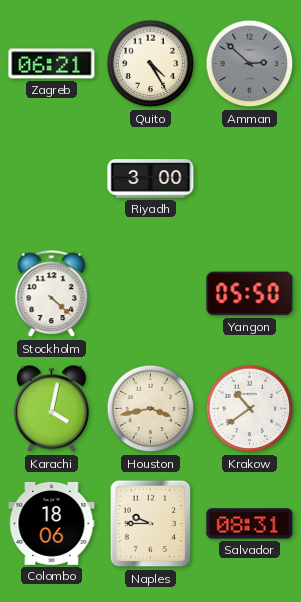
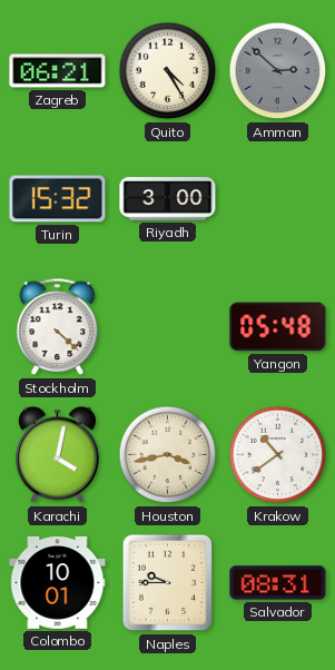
Turin: none -> 15:32 (58, 199)
Yangon: 05:50 -> 05:48 (278, 327)
Colombo: 18:06 -> 10:01 (58, 583)
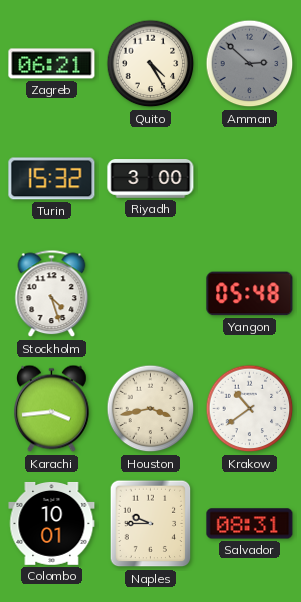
Stockholm: 4:22 -> 4:27 (52, 294)
Karachi: 4:02 -> 3:44 (52, 409)
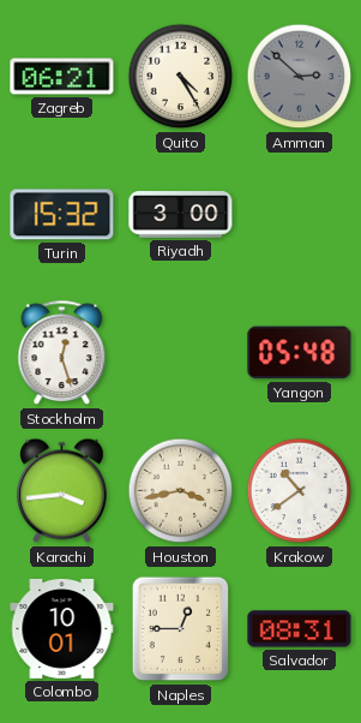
Stockholm: 4:27 -> 12:27 (62, 353)
Naples: 9:45 -> 12:45 (181, 629)
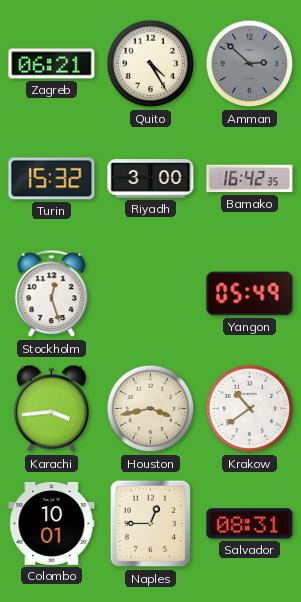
Bamako: none -> 16:42 (250, 179)
Yangon: 05:48 -> 05:49 (250, 294)
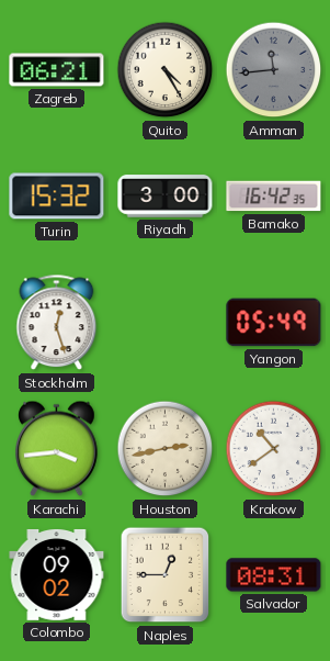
Amman: 2:52 -> 11:44 (274, 70)
Houston: 3:43 -> 2:43 (166, 449)
Colombo: 10:01 -> 09:02 (57, 575)
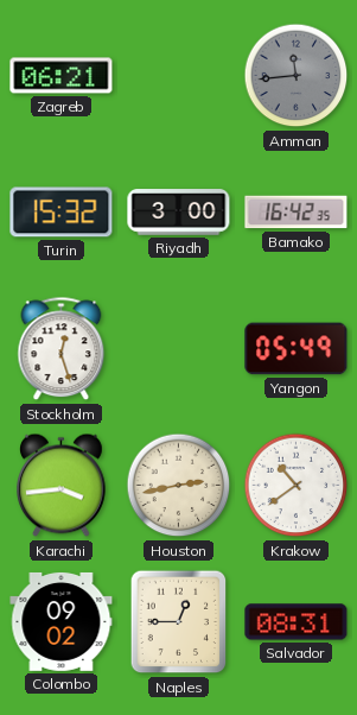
Quito: 4:25 -> none (166, 70)
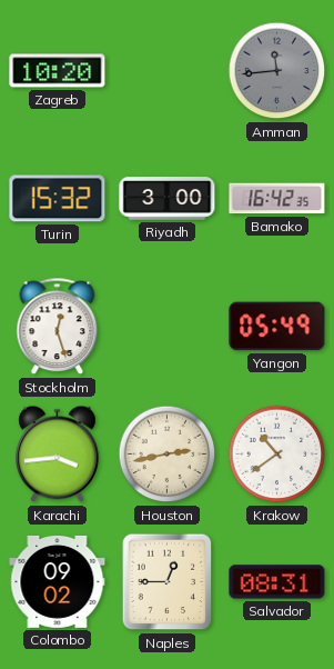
Zagreb: 06:21 -> 10:20 (58, 71)
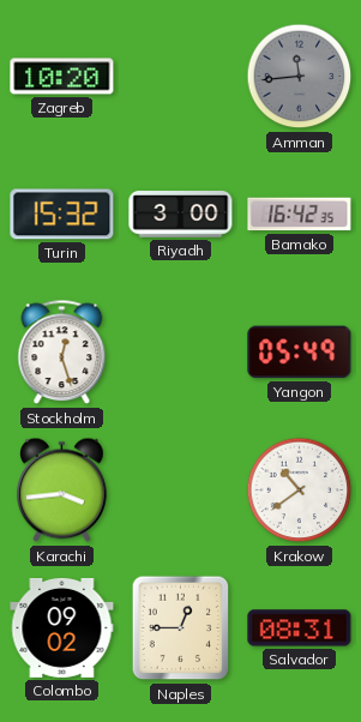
Houston: 2:43 -> none (168, 455)
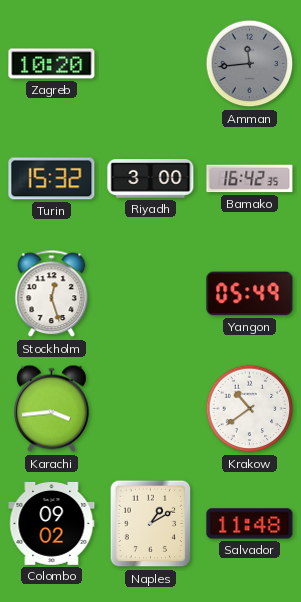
Naples: 12:45 -> 1:10 (151, 524)
Salvador: 08:31 -> 11:48 (250, 524)
